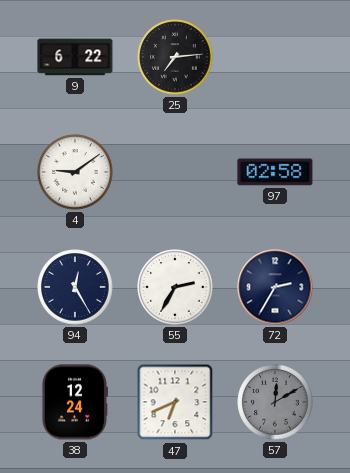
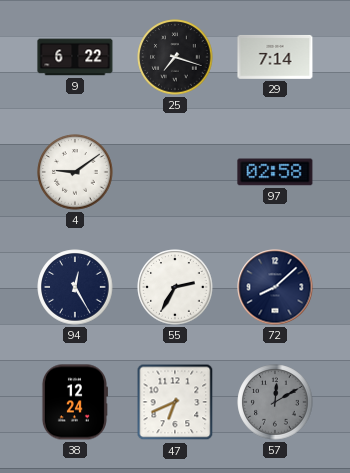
25: 7:14 -> 7:18 (175, 57)
29: none -> 7:14 (275, 57)
72: 2:35 -> 8:08 (275, 287)
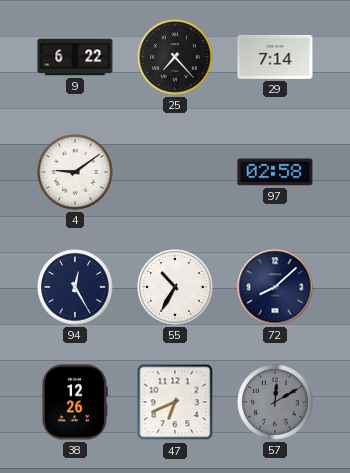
25: 7:18 -> 7:23 (175, 57)
55: 2:35 -> 10:35 (175, 287)
38: 12:24 -> 12:26 (74, 402)
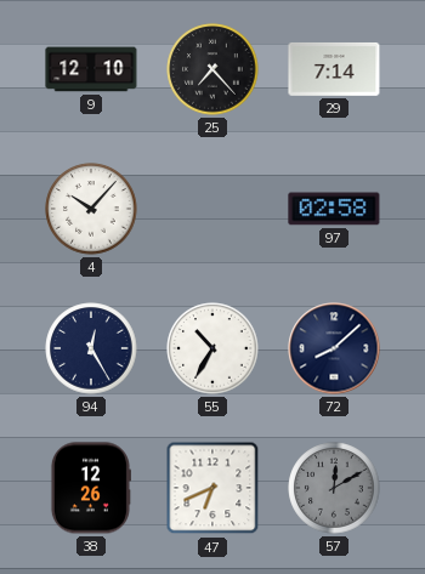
9: 6:22 -> 12:10 (91, 69)
4: 9:09 -> 10:07 (91, 209)
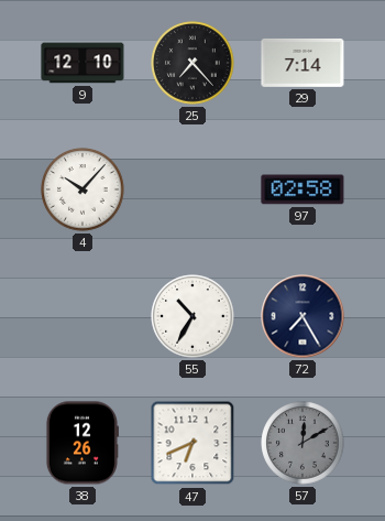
94: 12:25 -> none (91, 348)
72: 8:08 -> 7:25 (302, 316)
